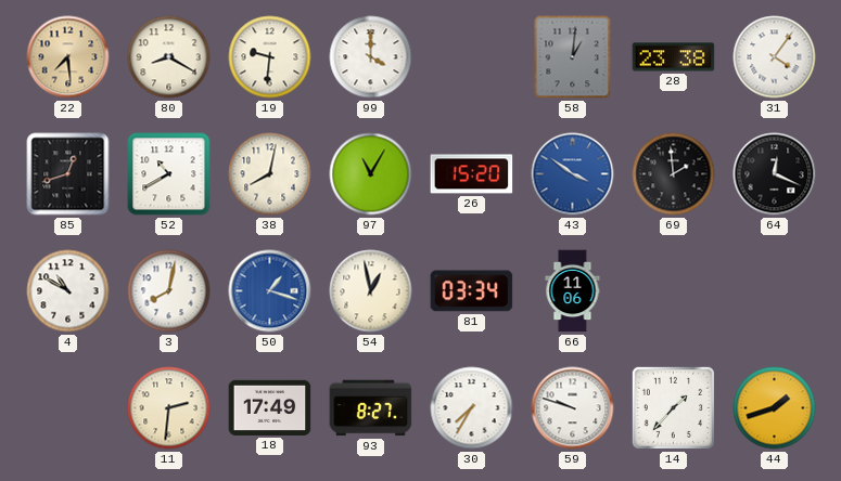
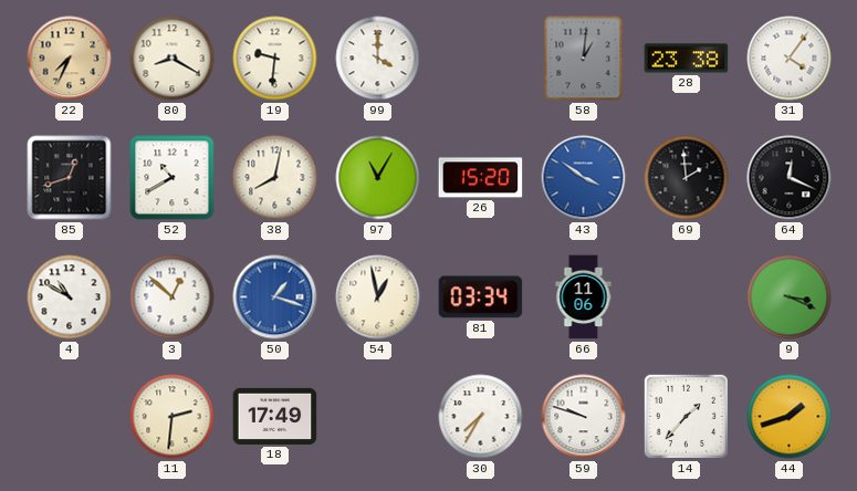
22: 7:29 -> 7:34 (70, 59)
3: 8:02 -> 12:52 (173, 297)
9: none -> 3:19 (790, 297)
93: 8:27 -> none (371, 408)
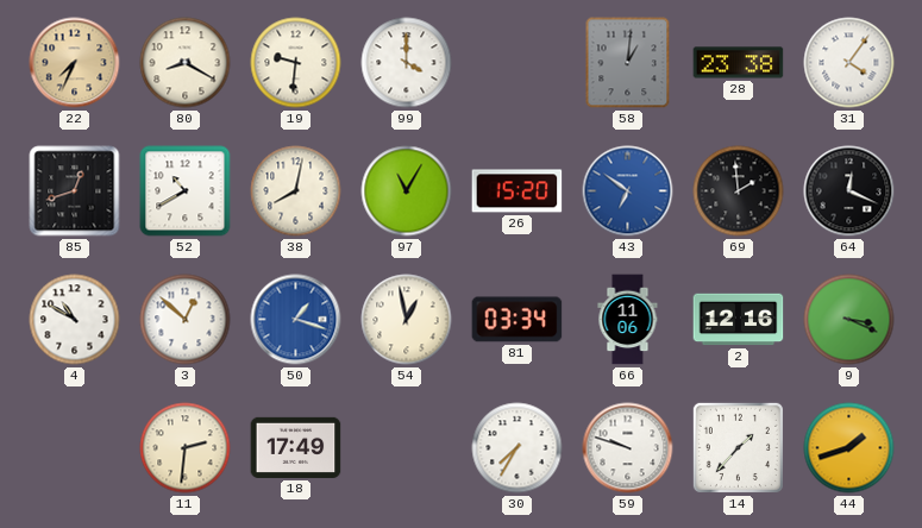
43: 3:51 -> 6:51 (628, 191)
2: none -> 12:16 (739, 320)
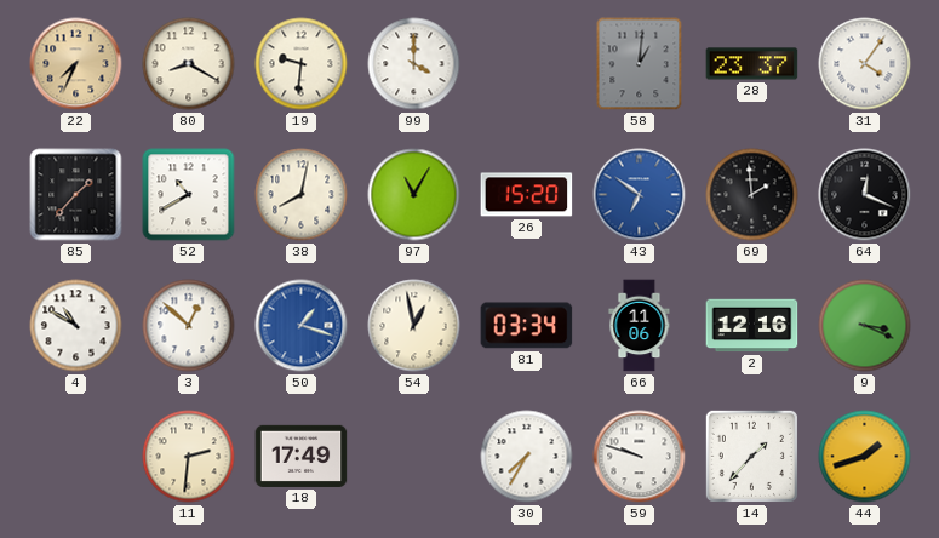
28: 23:38 -> 23:37 (752, 64)
85: 12:42 -> 1:37 (76, 195)
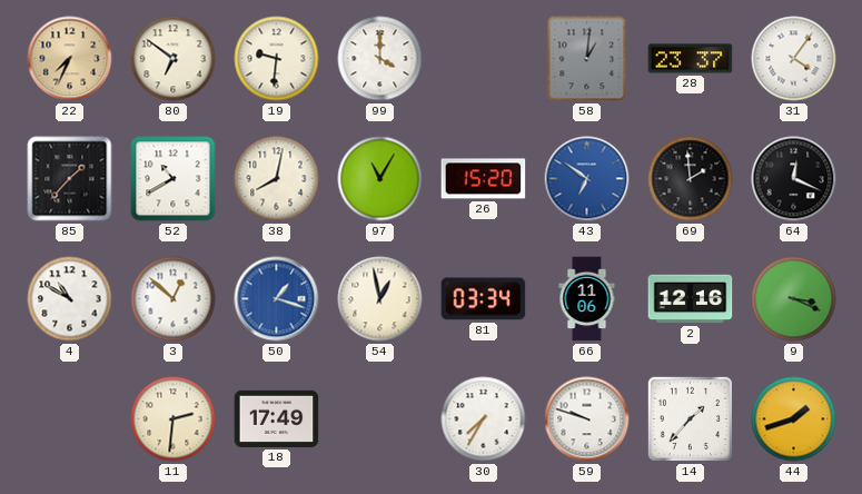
80: 8:20 -> 6:51 (174, 59)
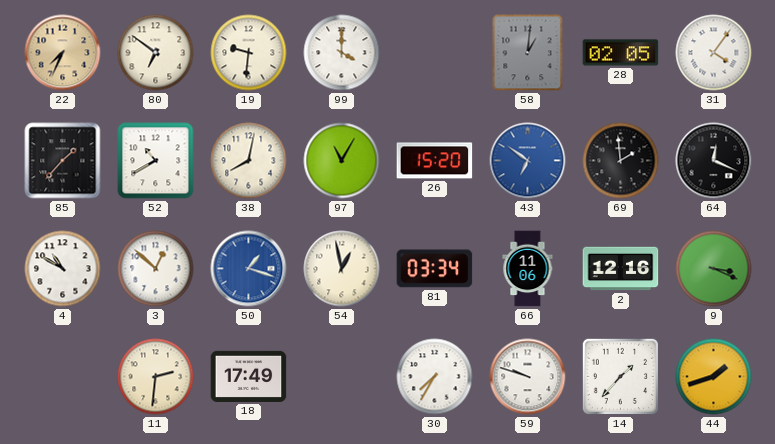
28: 23:37 -> 02:05 (621, 53)
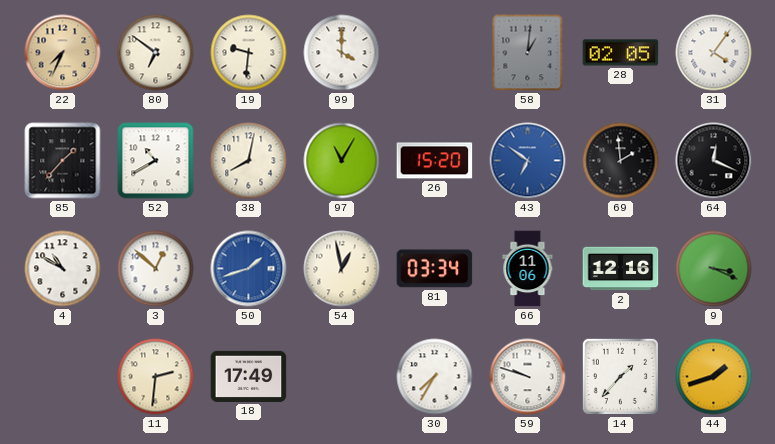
50: 1:18 -> 1:42 (249, 269)
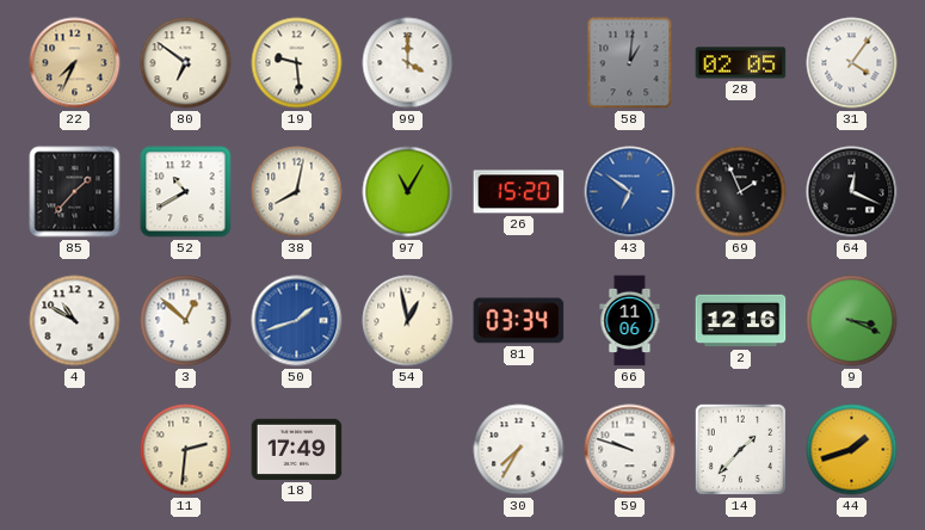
19: 9:31 -> 9:29 (297, 63)
69: 1:59 -> 1:56 (741, 192)
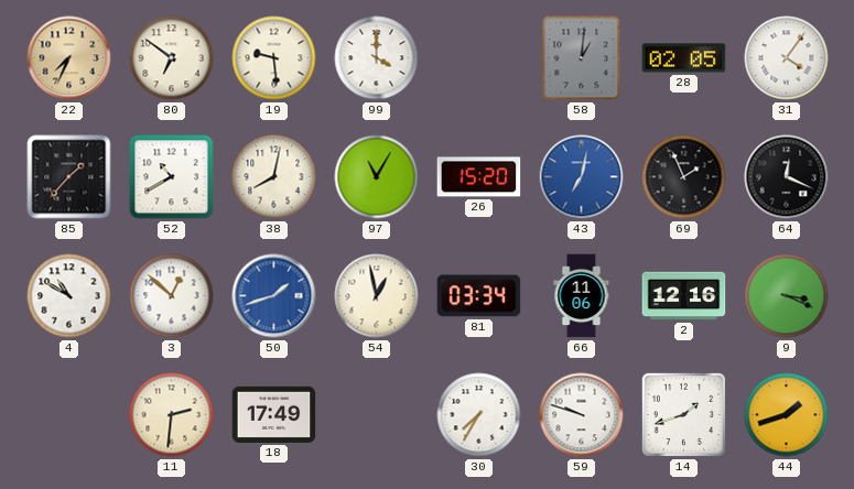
43: 6:51 -> 7:02 (582, 177)
14: 1:37 -> 1:42 (683, 414)
